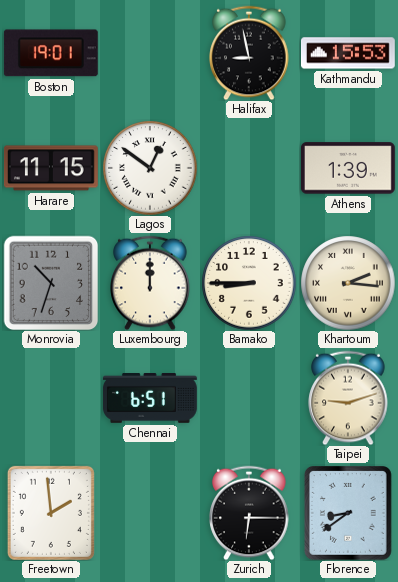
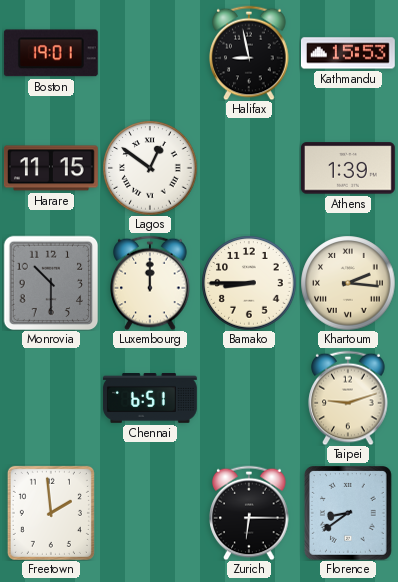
Monrovia: 10:33 -> 10:30 (51, 283)
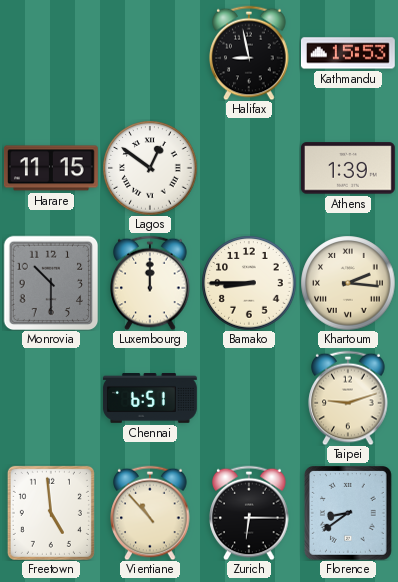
Boston: 19:01 -> none (51, 53)
Freetown: 1:59 -> 4:59 (51, 513)
Vientiane: none -> 10:53 (150, 513)
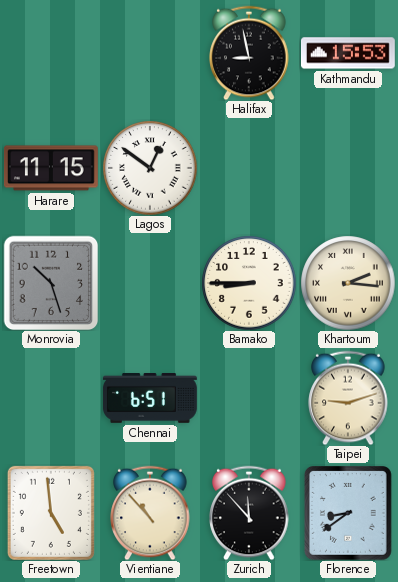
Athens: 1:39 -> none (348, 168)
Monrovia: 10:30 -> 10:27 (51, 283)
Luxembourg: 12:00 -> none (150, 283)
Zurich: 6:15 -> 11:53 (249, 513)
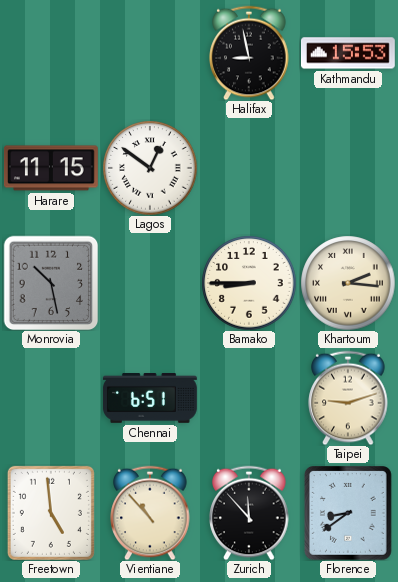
Monrovia: 10:27 -> 10:28 (51, 283)
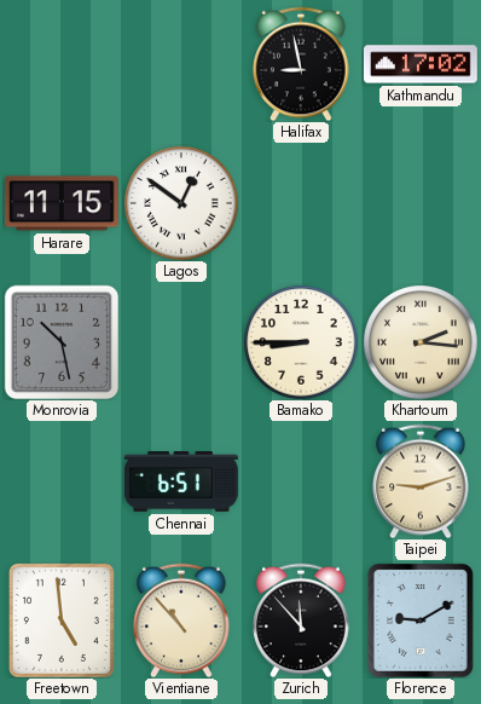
Kathmandu: 15:53 -> 17:02 (421, 64)
Florence: 8:39 -> 9:10 (421, 621)
